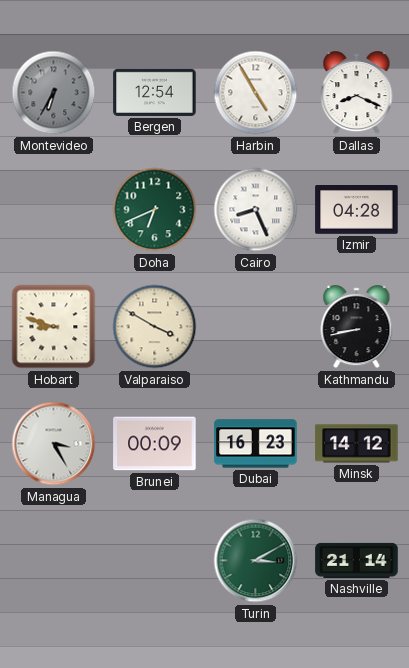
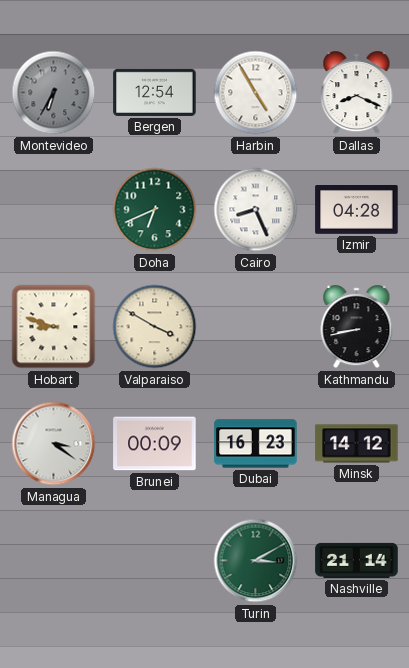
Managua: 3:25 -> 3:21 (54, 444)
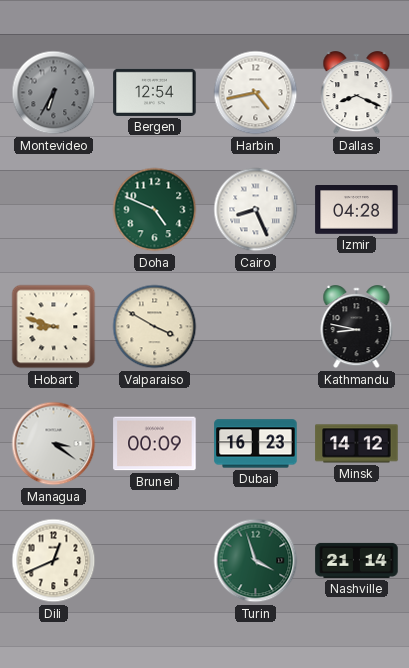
Harbin: 4:55 -> 4:43 (256, 93)
Doha: 6:41 -> 4:49 (155, 210)
Kathmandu: 8:43 -> 8:47 (357, 327)
Dili: none -> 12:41 (54, 561)
Turin: 3:10 -> 3:57 (256, 561)
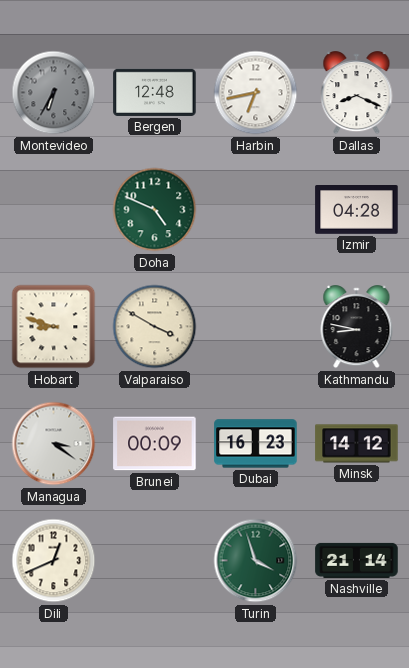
Bergen: 12:54 -> 12:48 (155, 92)
Harbin: 4:43 -> 6:43 (256, 93)
Cairo: 8:26 -> none (256, 210)
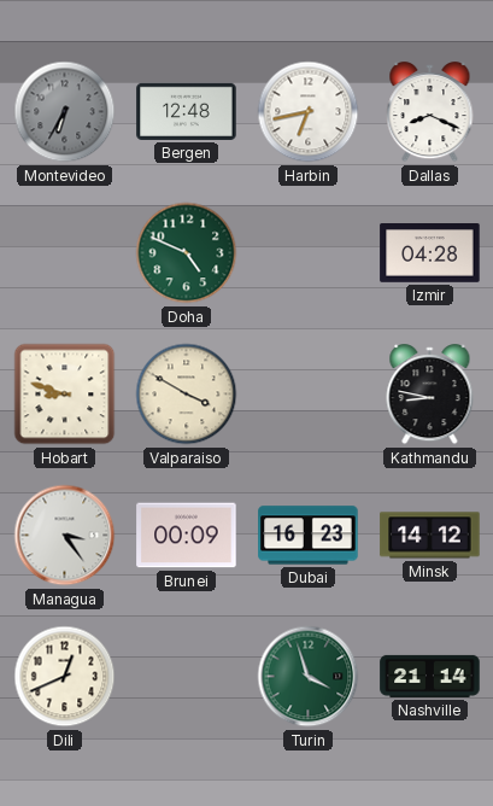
Managua: 3:21 -> 3:24 (65, 536)
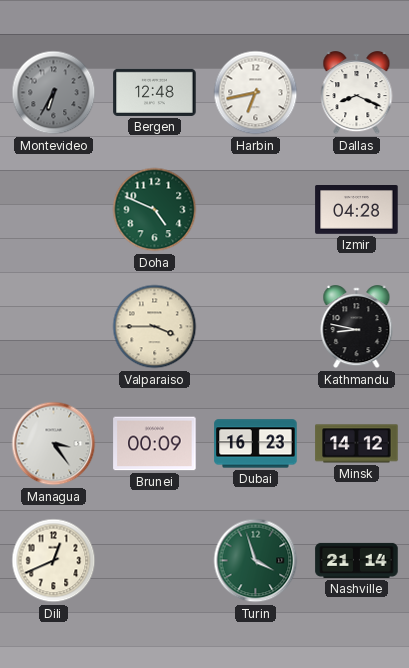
Hobart: 8:48 -> none (65, 395)
Valparaiso: 3:50 -> 3:45 (155, 327)
